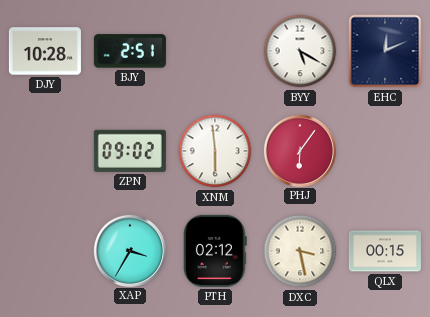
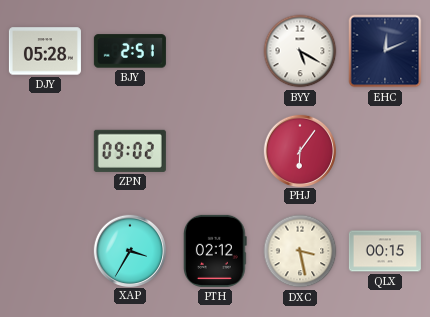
DJY: 10:28 -> 05:28 (45, 51)
XNM: 5:59 -> none (215, 151)
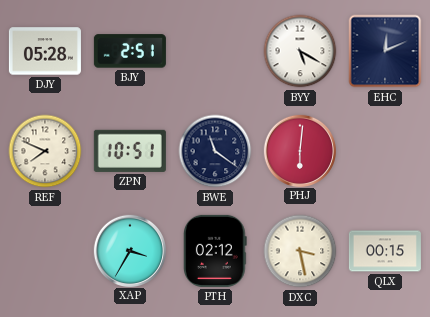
REF: none -> 7:49 (45, 151)
ZPN: 09:02 -> 10:51 (130, 151)
BWE: none -> 11:21 (215, 151)
PHJ: 6:06 -> 6:01 (299, 150)
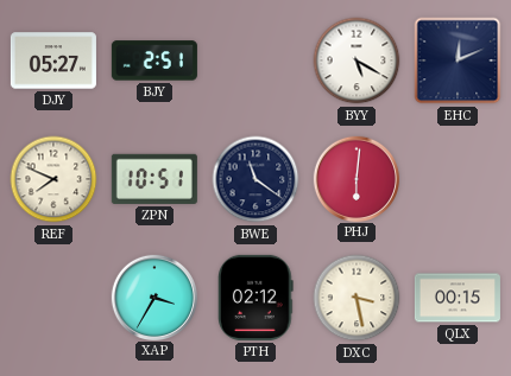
DJY: 05:28 -> 05:27 (53, 60)
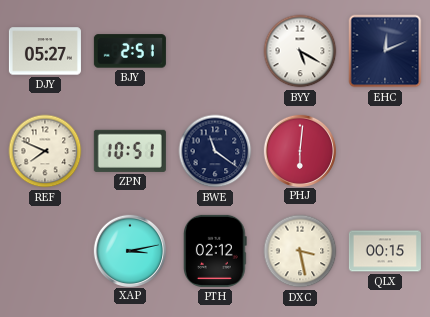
XAP: 3:35 -> 3:13 (129, 250)
